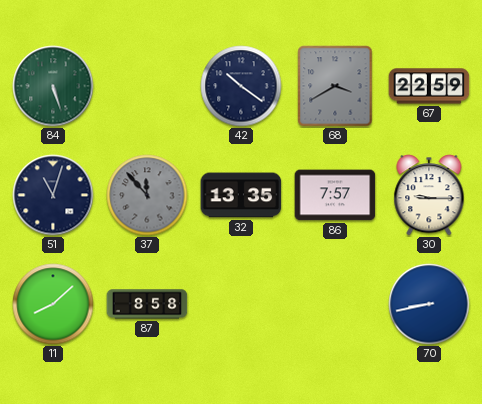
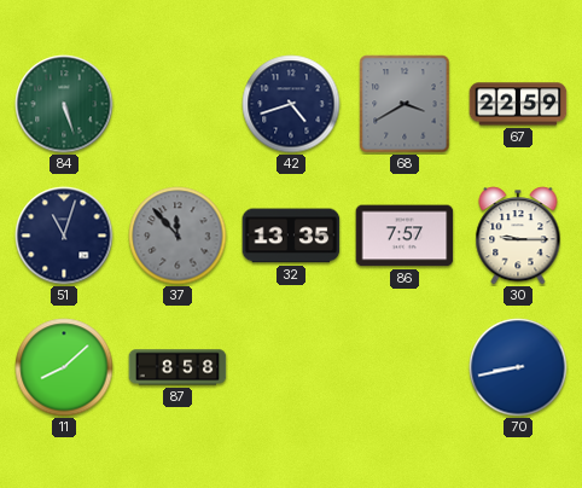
42: 10:21 -> 4:42 (291, 104)
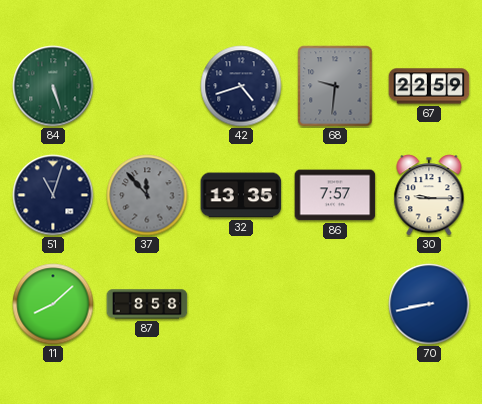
68: 3:40 -> 9:31 (335, 86)
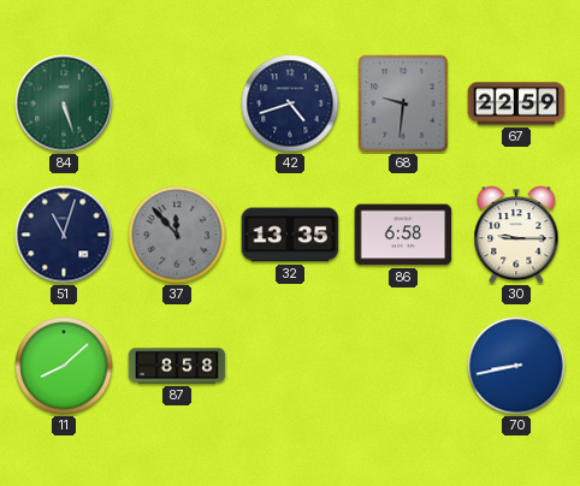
86: 7:57 -> 6:58 (403, 235)
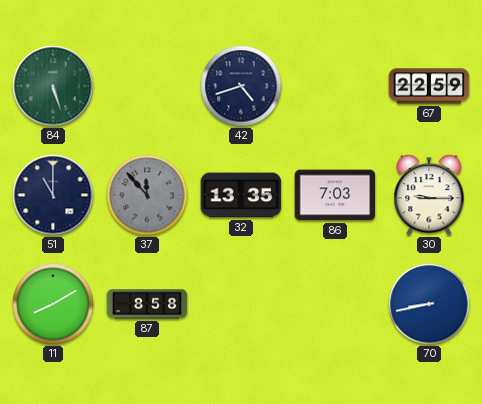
68: 9:31 -> none (403, 103)
51: 11:03 -> 11:00 (53, 195)
86: 6:58 -> 7:03 (335, 195)
11: 8:08 -> 8:10 (53, 304)
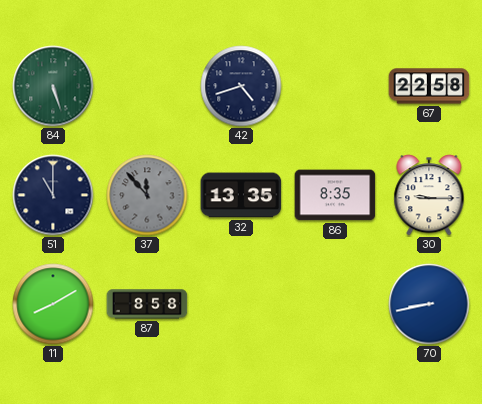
67: 22:59 -> 22:58 (429, 86)
86: 7:03 -> 8:35 (335, 195)
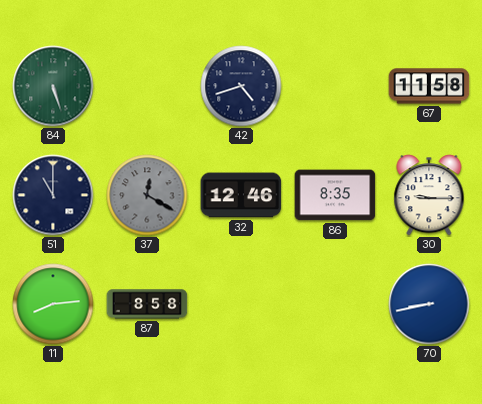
67: 22:58 -> 11:58 (429, 86)
37: 11:53 -> 12:20 (147, 195)
32: 13:35 -> 12:46 (241, 195)
11: 8:10 -> 8:14 (53, 304)
